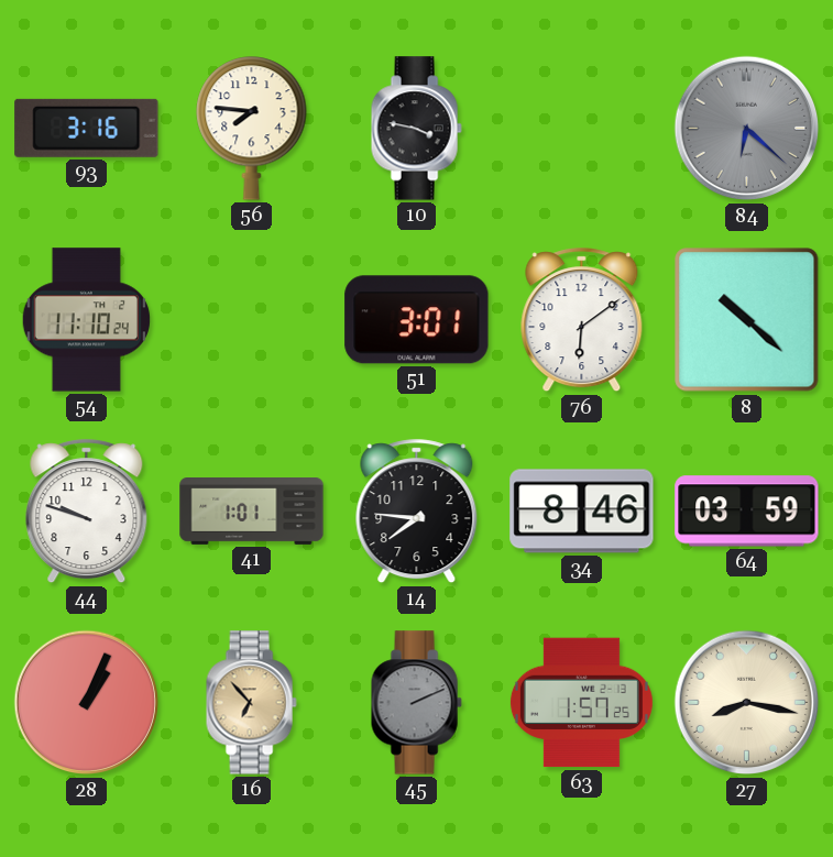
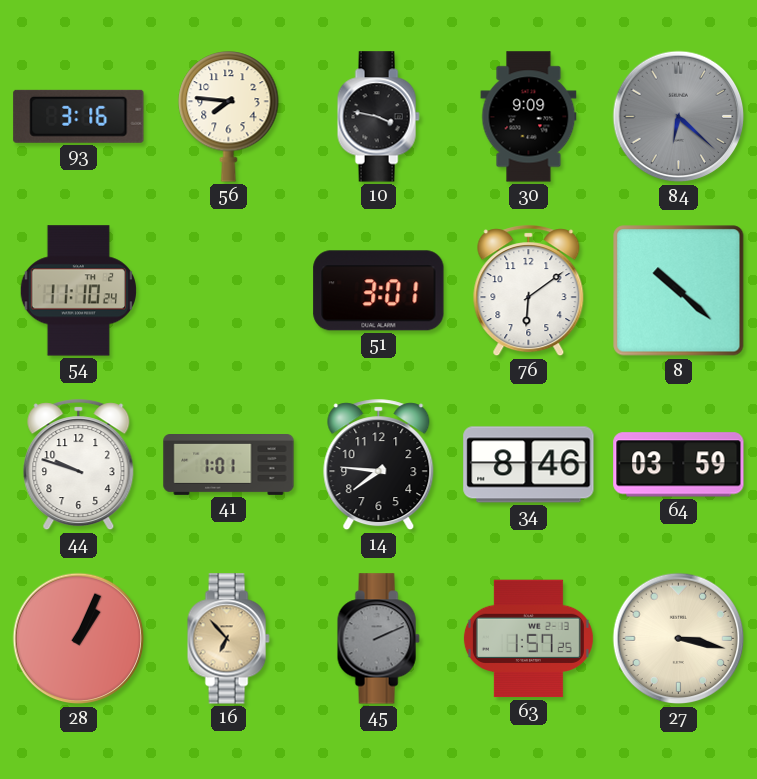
30: none -> 9:09 (529, 117)
27: 8:17 -> 3:17 (679, 639)
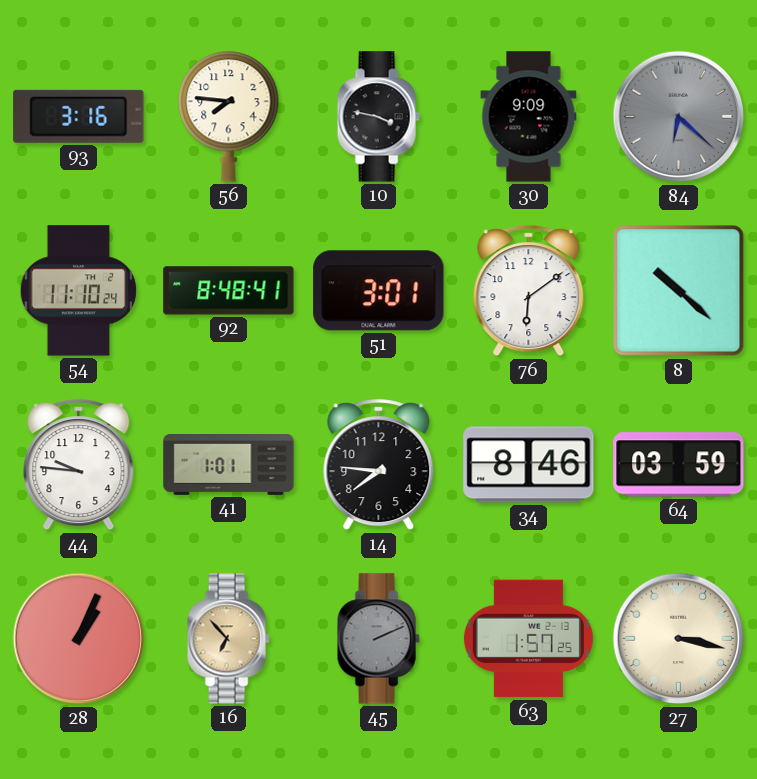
92: none -> 8:48 (229, 291)
44: 9:48 -> 9:46 (79, 465)
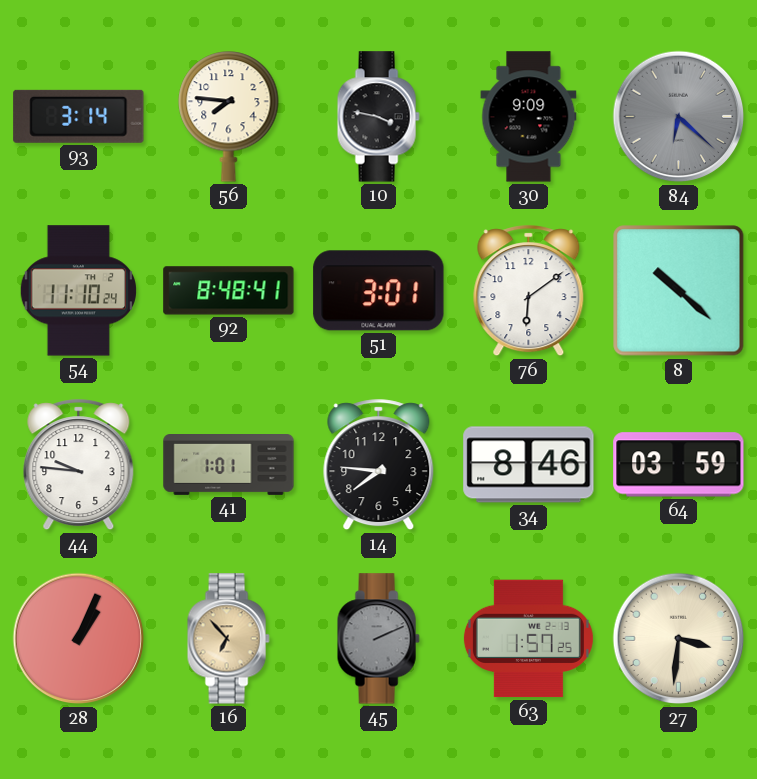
93: 3:16 -> 3:14 (79, 116)
27: 3:17 -> 3:31 (679, 639)
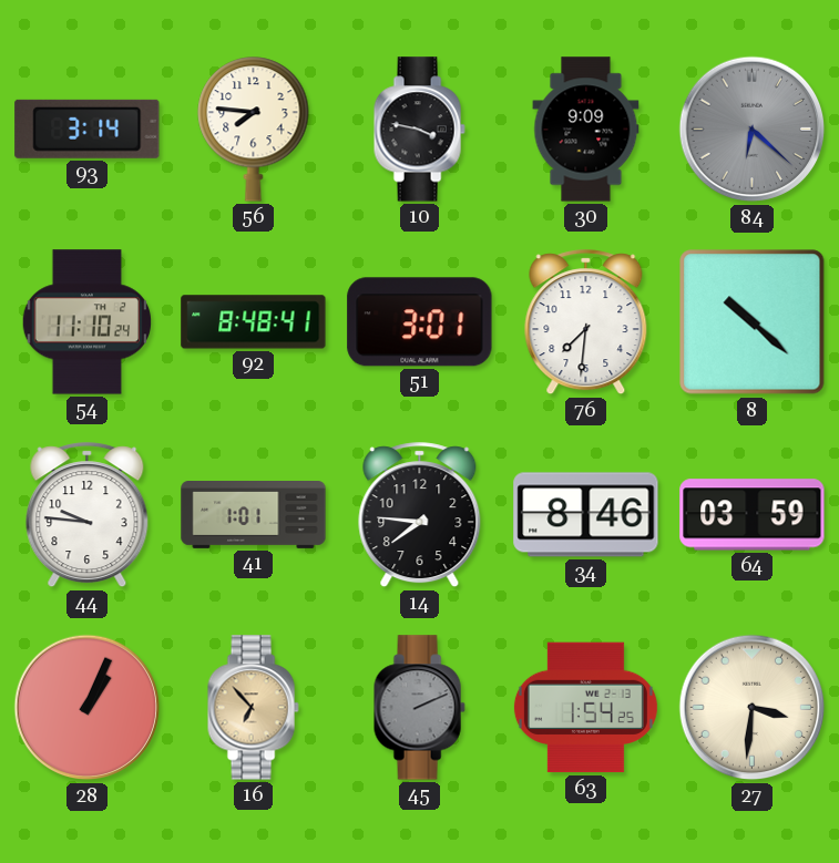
76: 6:09 -> 7:31 (586, 322)
63: 1:57 -> 1:54 (585, 708)
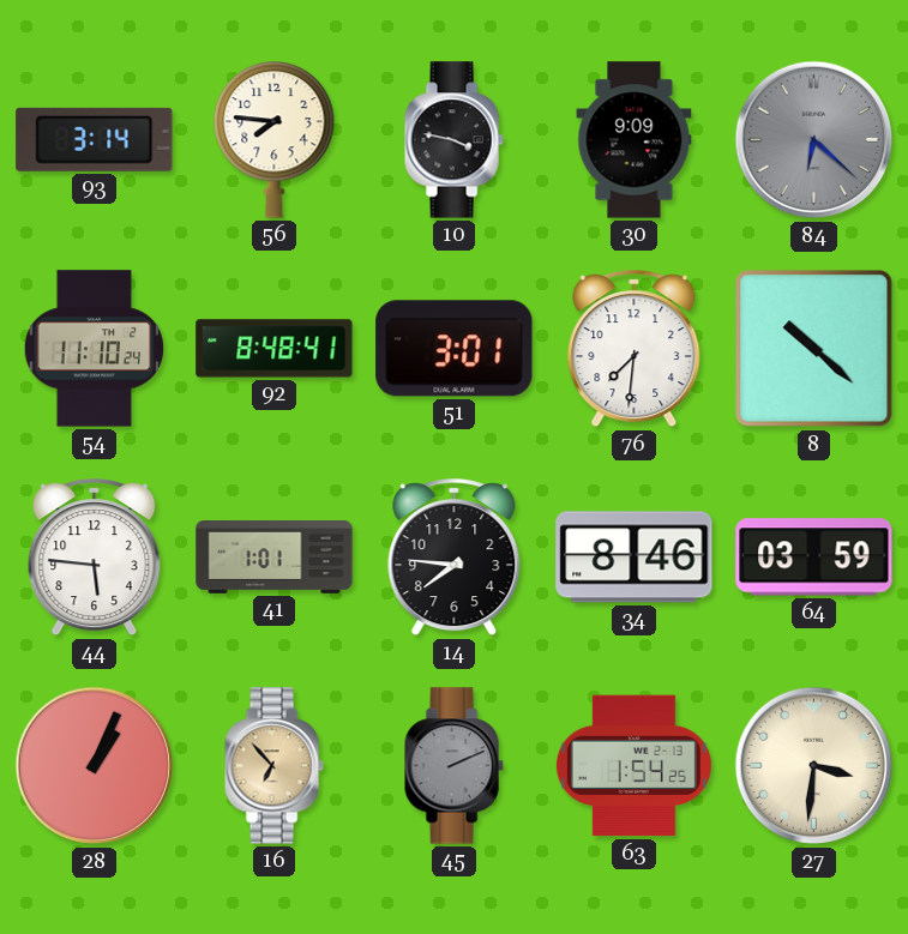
44: 9:46 -> 5:46 (95, 558)
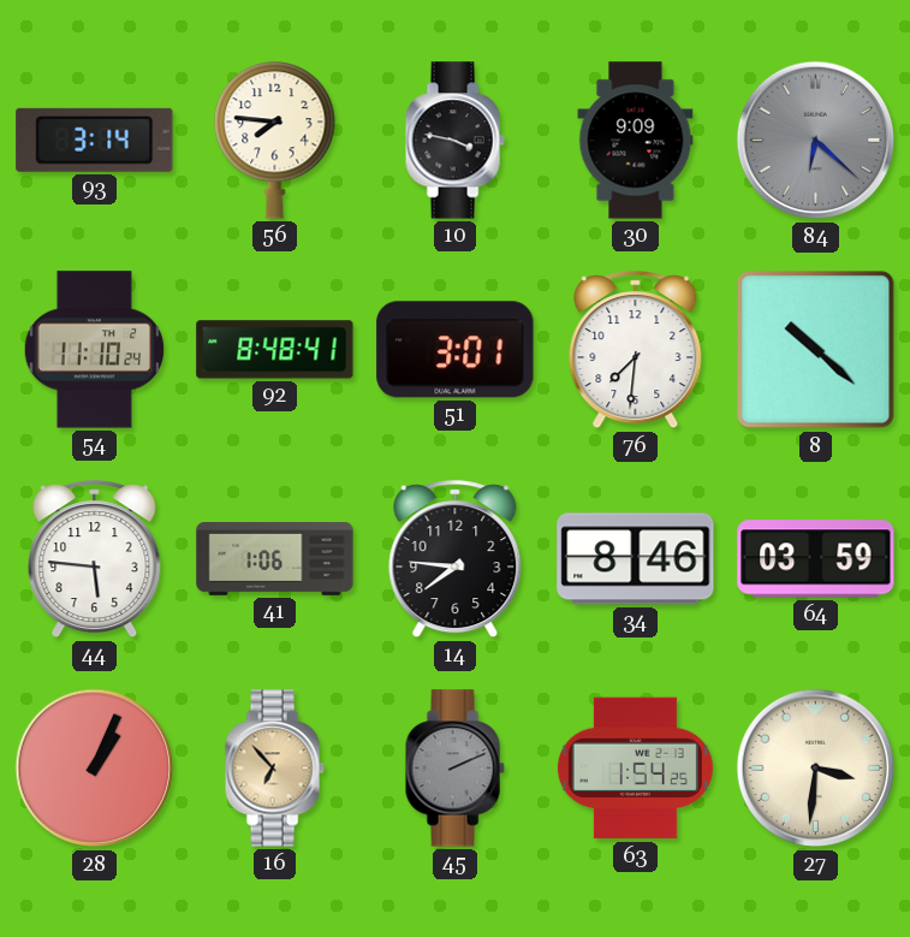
41: 1:01 -> 1:06 (275, 559)
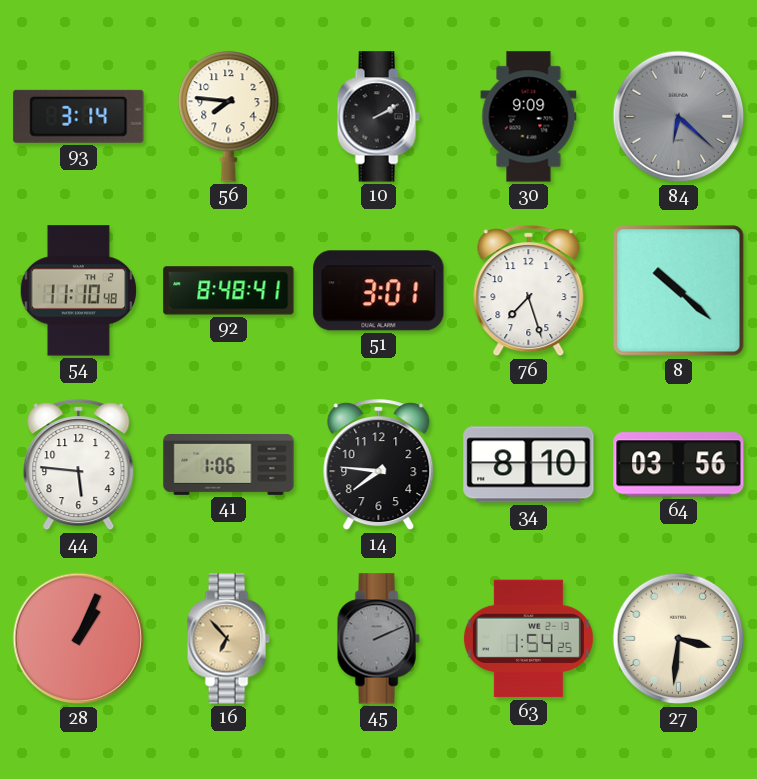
10: 3:47 -> 2:10 (378, 117)
54: 11:10:24 -> 11:10:48 (79, 291)
76: 7:31 -> 7:27 (529, 291)
34: 8:46 -> 8:10 (529, 465)
64: 03:59 -> 03:56 (679, 465)
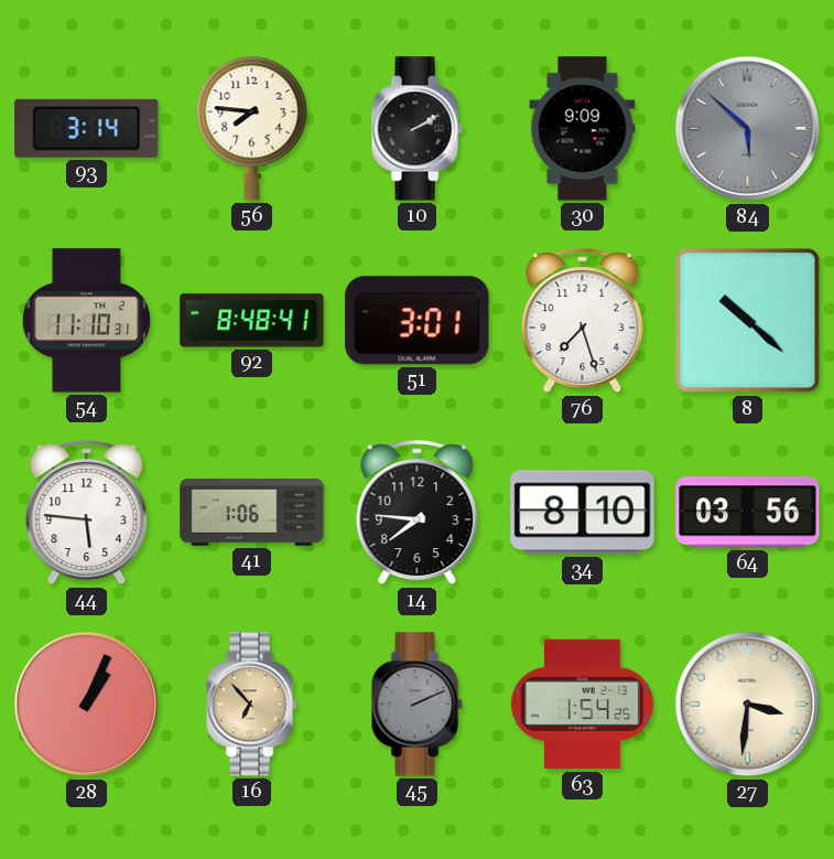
84: 6:22 -> 5:52 (748, 129)
54: 11:10:48 -> 11:10:31 (87, 321)
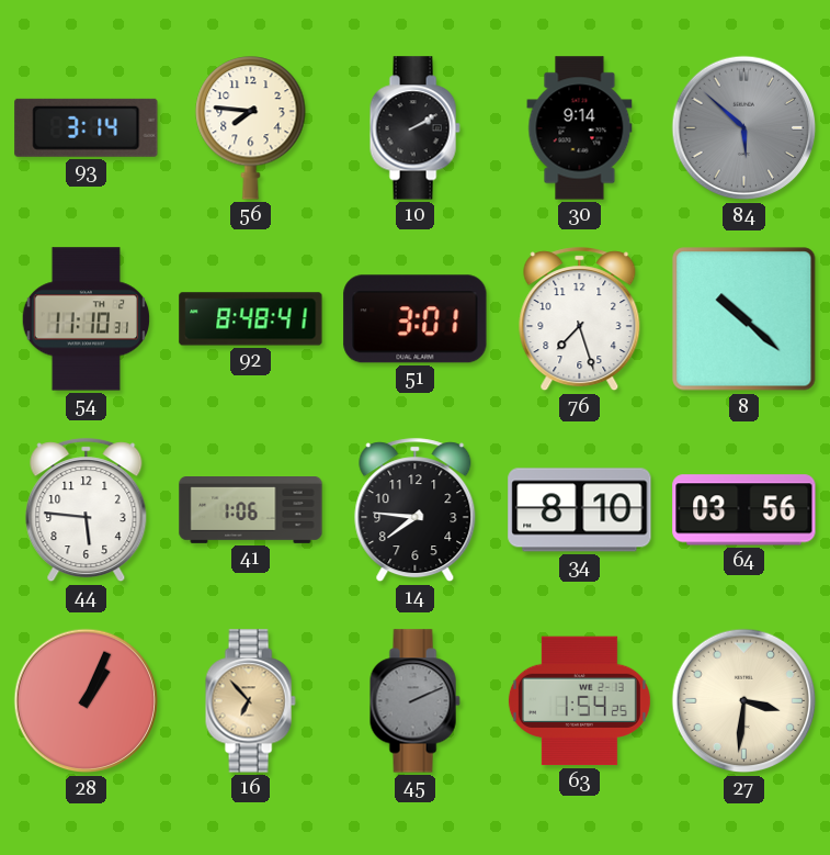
30: 9:09 -> 9:14 (580, 128)
